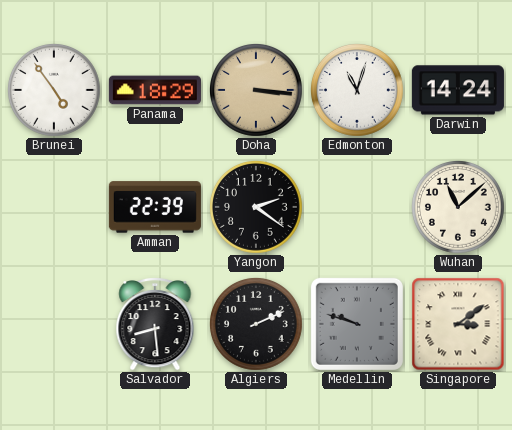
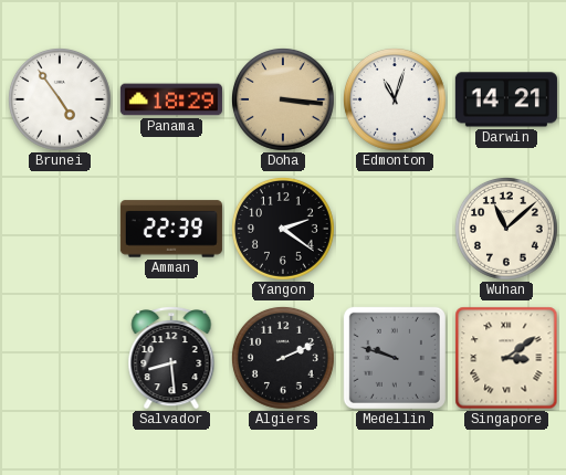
Darwin: 14:24 -> 14:21 (506, 99)
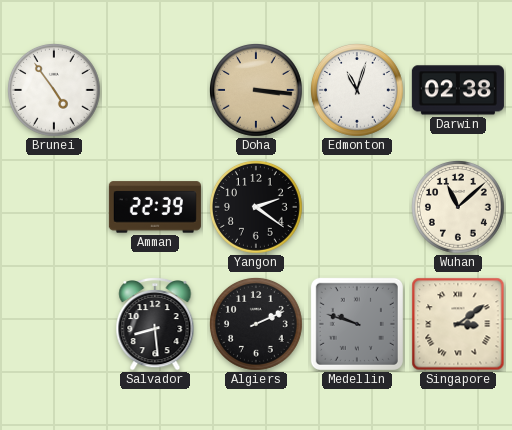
Panama: 18:29 -> none (171, 99)
Darwin: 14:21 -> 02:38 (458, 90)
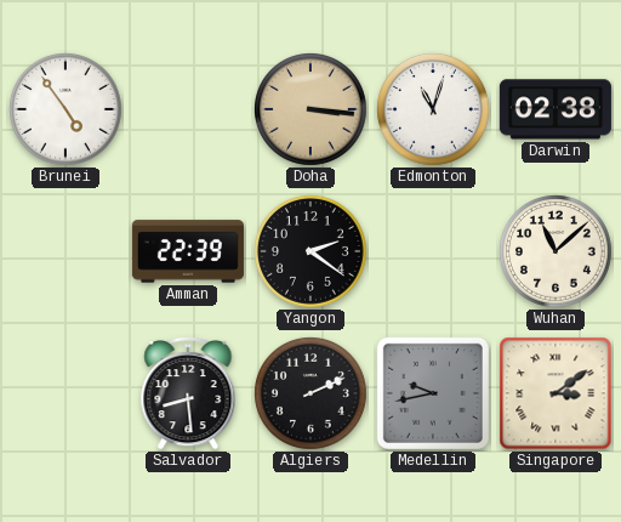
Medellin: 9:48 -> 9:43 (433, 393)
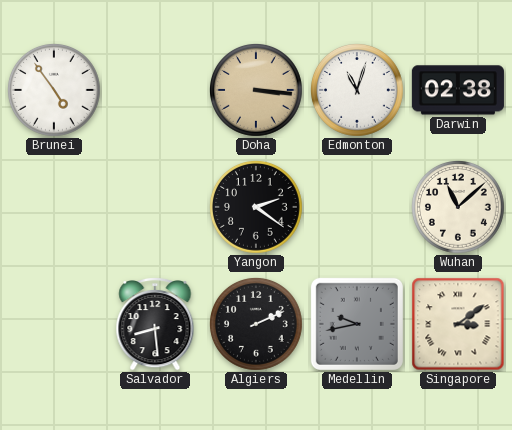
Amman: 22:39 -> none (188, 251)
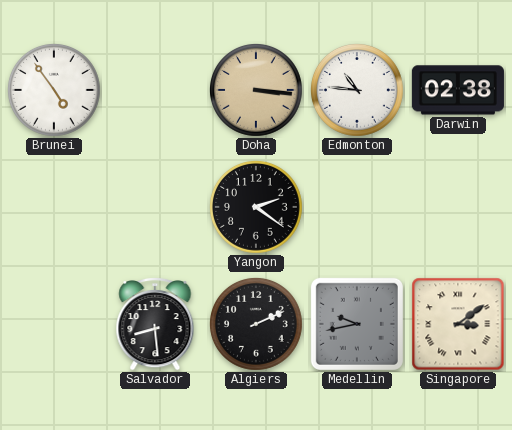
Edmonton: 11:03 -> 10:46 (358, 91)
Wuhan: 11:08 -> none (459, 208)
